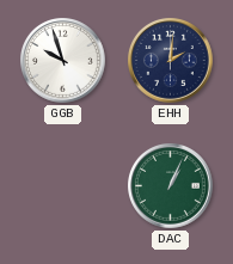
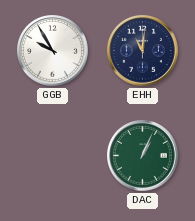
GGB: 9:57 -> 9:55 (53, 51)
EHH: 2:01 -> 11:01 (143, 51)
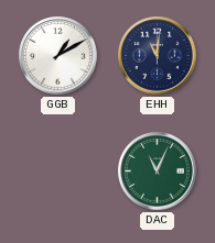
GGB: 9:55 -> 1:10 (58, 56)
DAC: 1:04 -> 11:04 (158, 172)
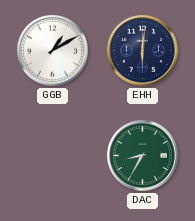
EHH: 11:01 -> 6:01 (143, 51)
DAC: 11:04 -> 8:35 (143, 156)
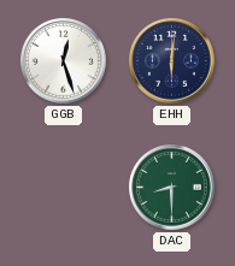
GGB: 1:10 -> 12:27 (64, 61)
DAC: 8:35 -> 8:30 (172, 188)
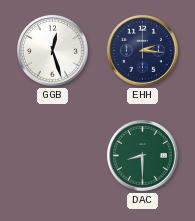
EHH: 6:01 -> 2:16 (143, 51)
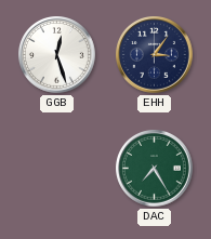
EHH: 2:16 -> 3:06 (155, 55)
DAC: 8:30 -> 7:25 (155, 169)
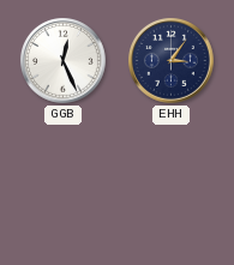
GGB: 12:27 -> 12:26 (64, 61)
DAC: 7:25 -> none (155, 169)
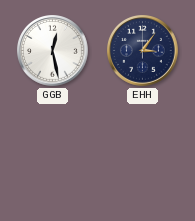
GGB: 12:26 -> 12:28 (53, 51)
